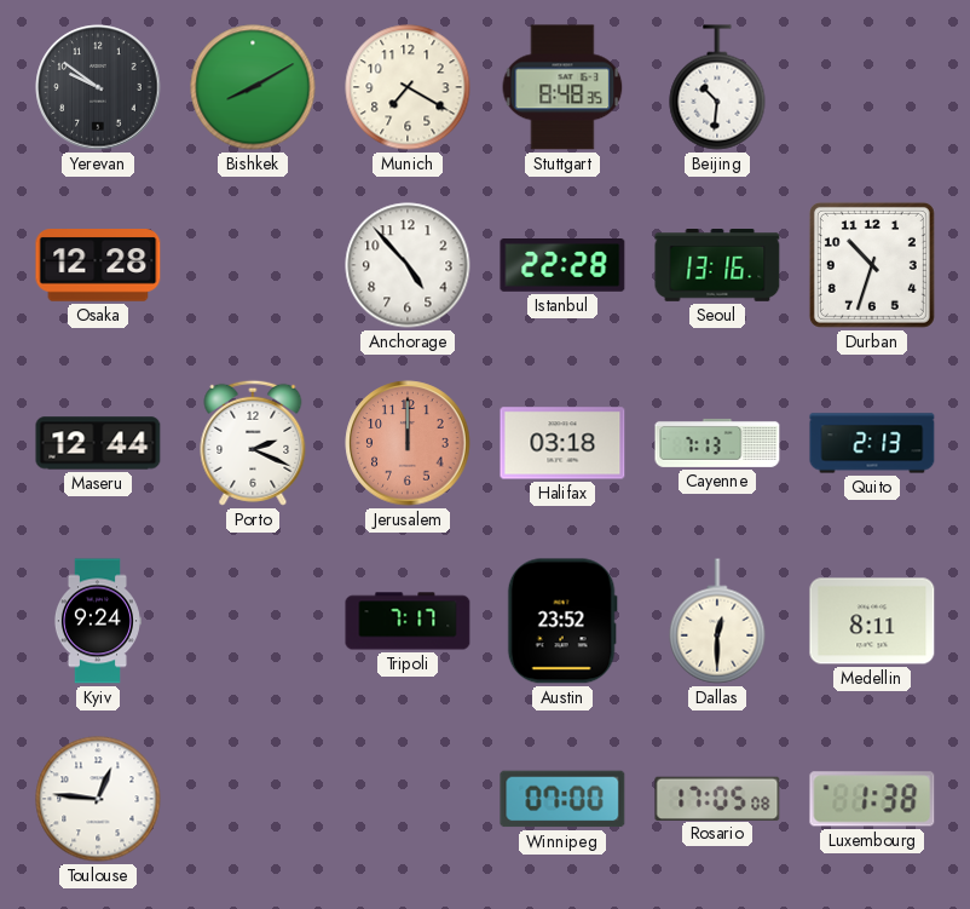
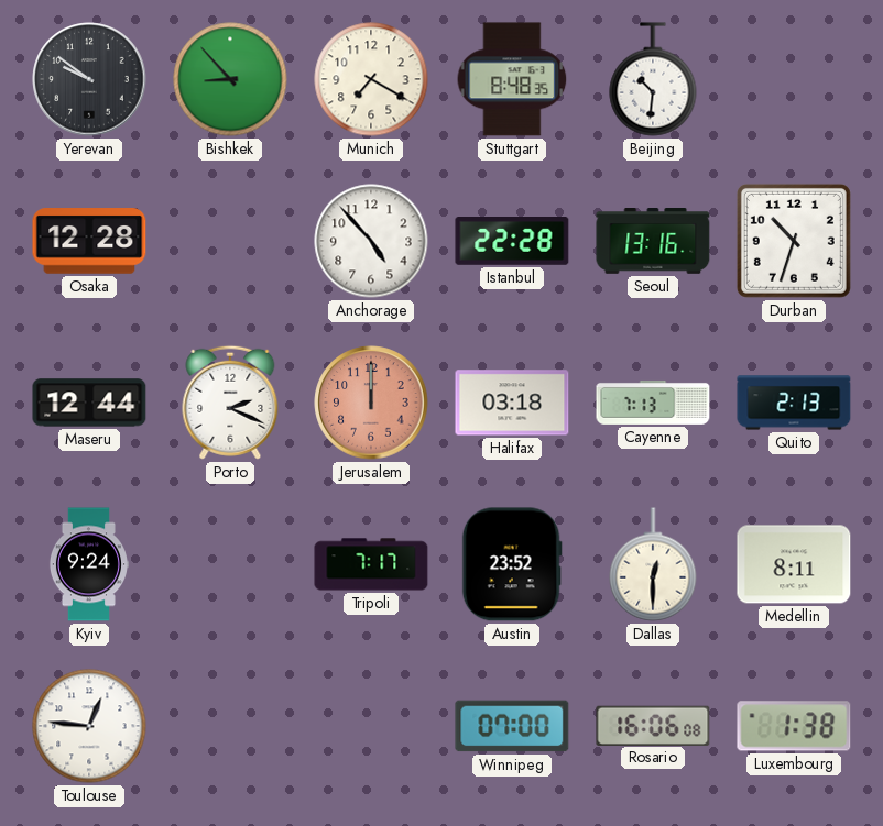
Bishkek: 8:10 -> 8:53 (230, 79)
Rosario: 17:05 -> 16:06 (653, 725)
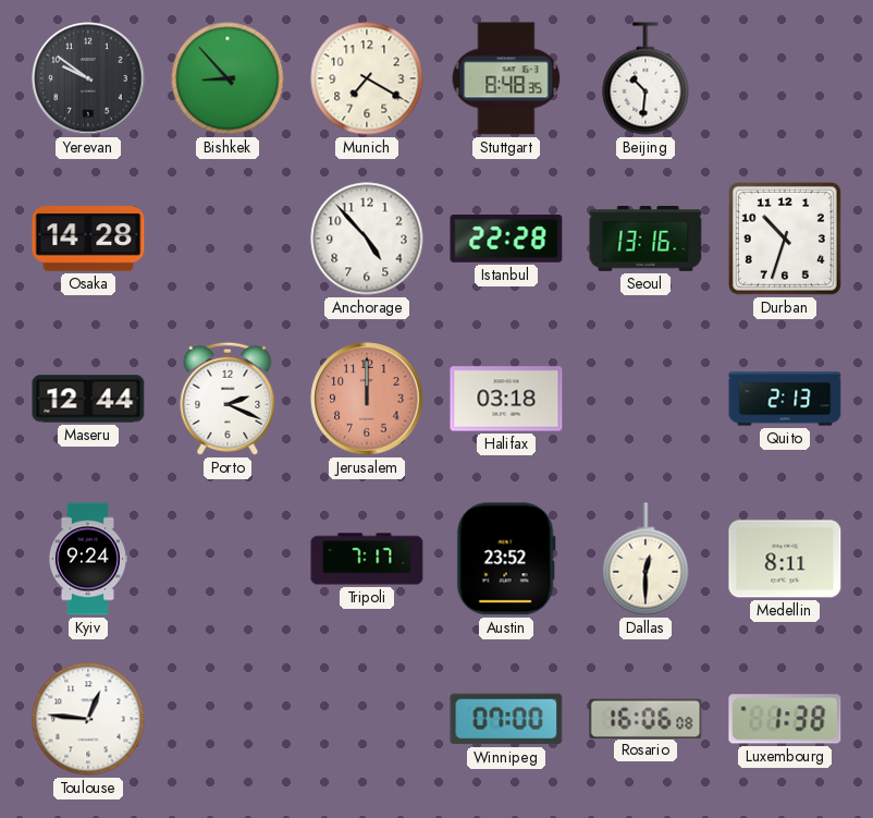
Osaka: 12:28 -> 14:28 (88, 239)
Cayenne: 7:13 -> none (653, 403)
